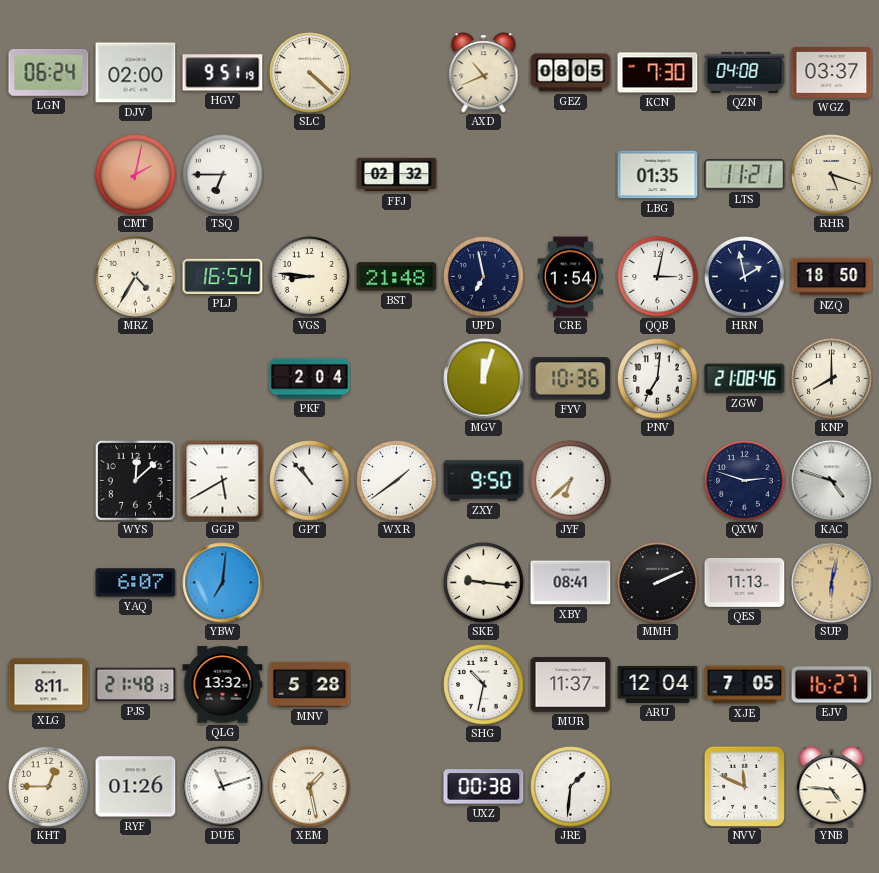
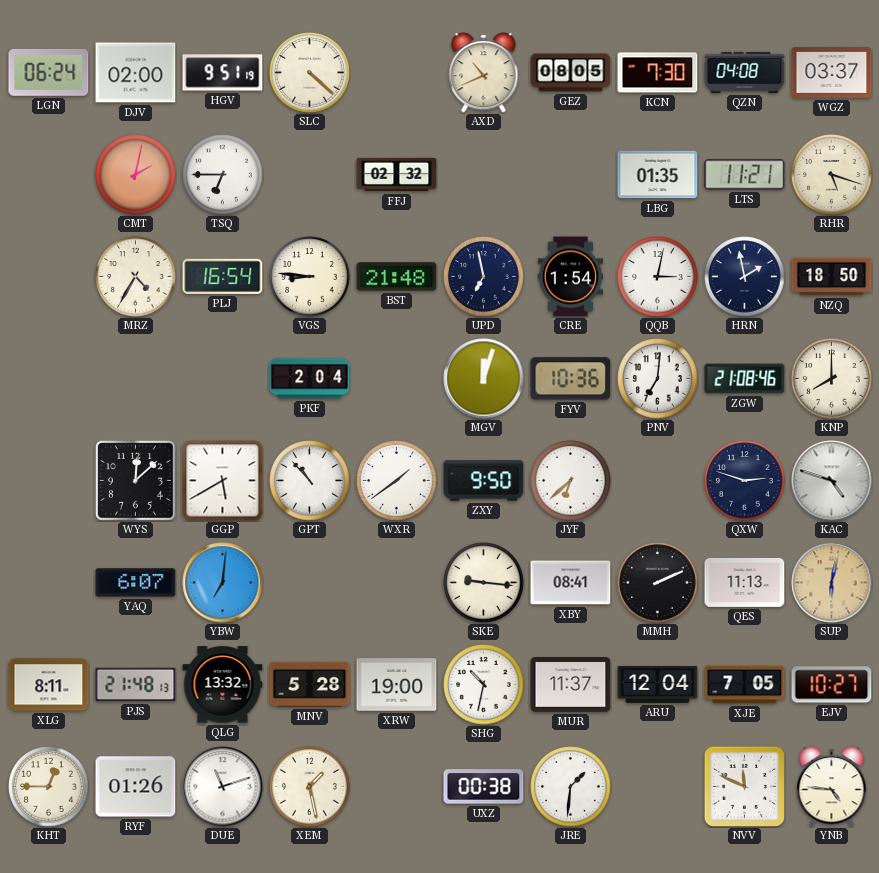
XRW: none -> 19:00 (397, 685)
EJV: 16:27 -> 10:27 (832, 685)
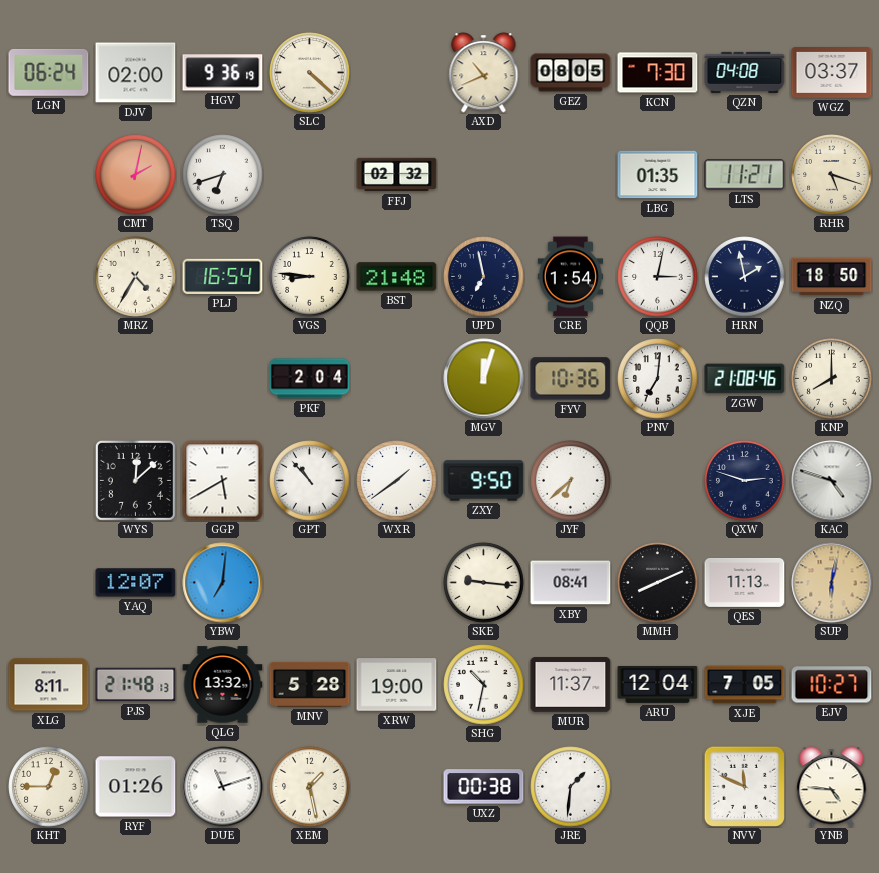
HGV: 9:51 -> 9:36 (223, 73)
TSQ: 6:45 -> 6:42 (223, 175)
YAQ: 6:07 -> 12:07 (136, 583)
MMH: 2:11 -> 8:11 (658, 583)
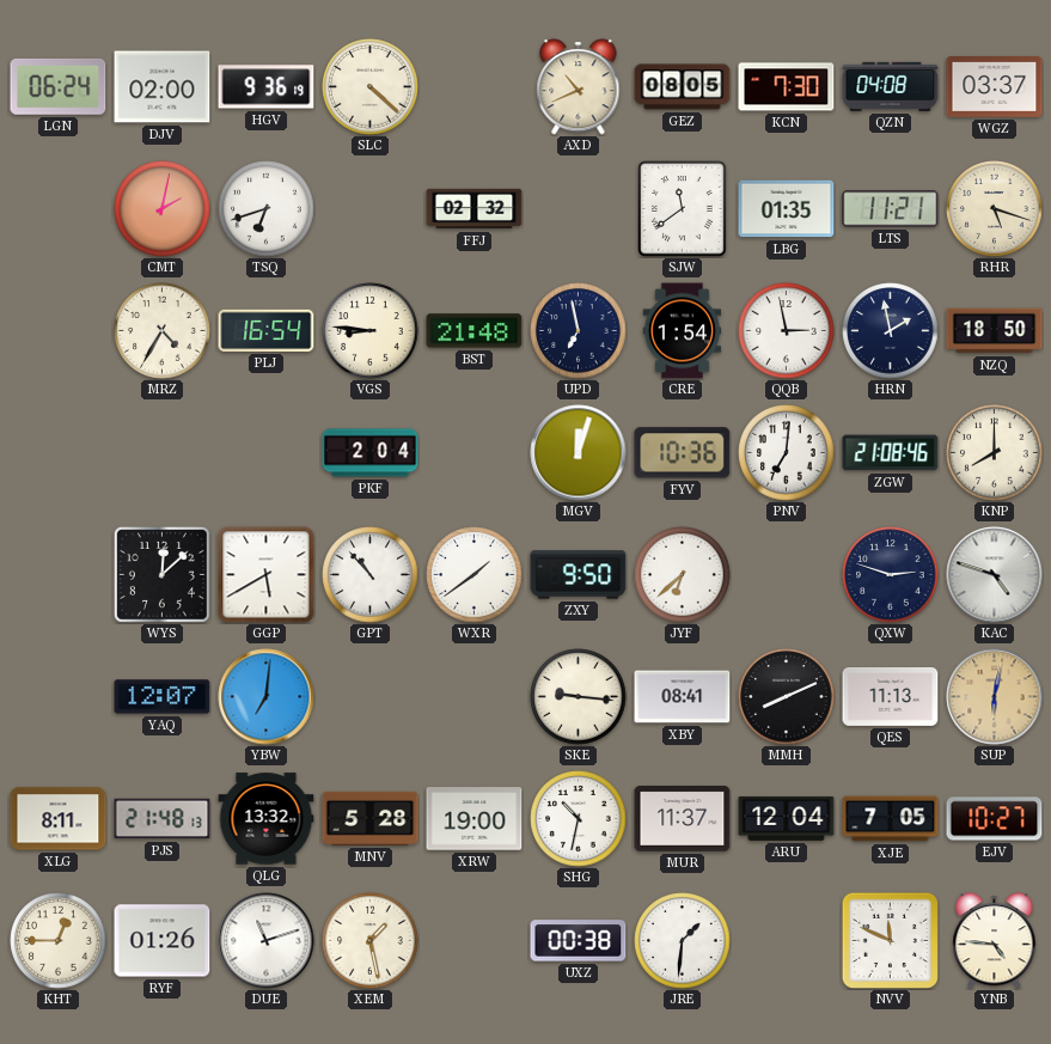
SJW: none -> 11:39 (683, 209)
QQB: 3:02 -> 2:58 (787, 331)
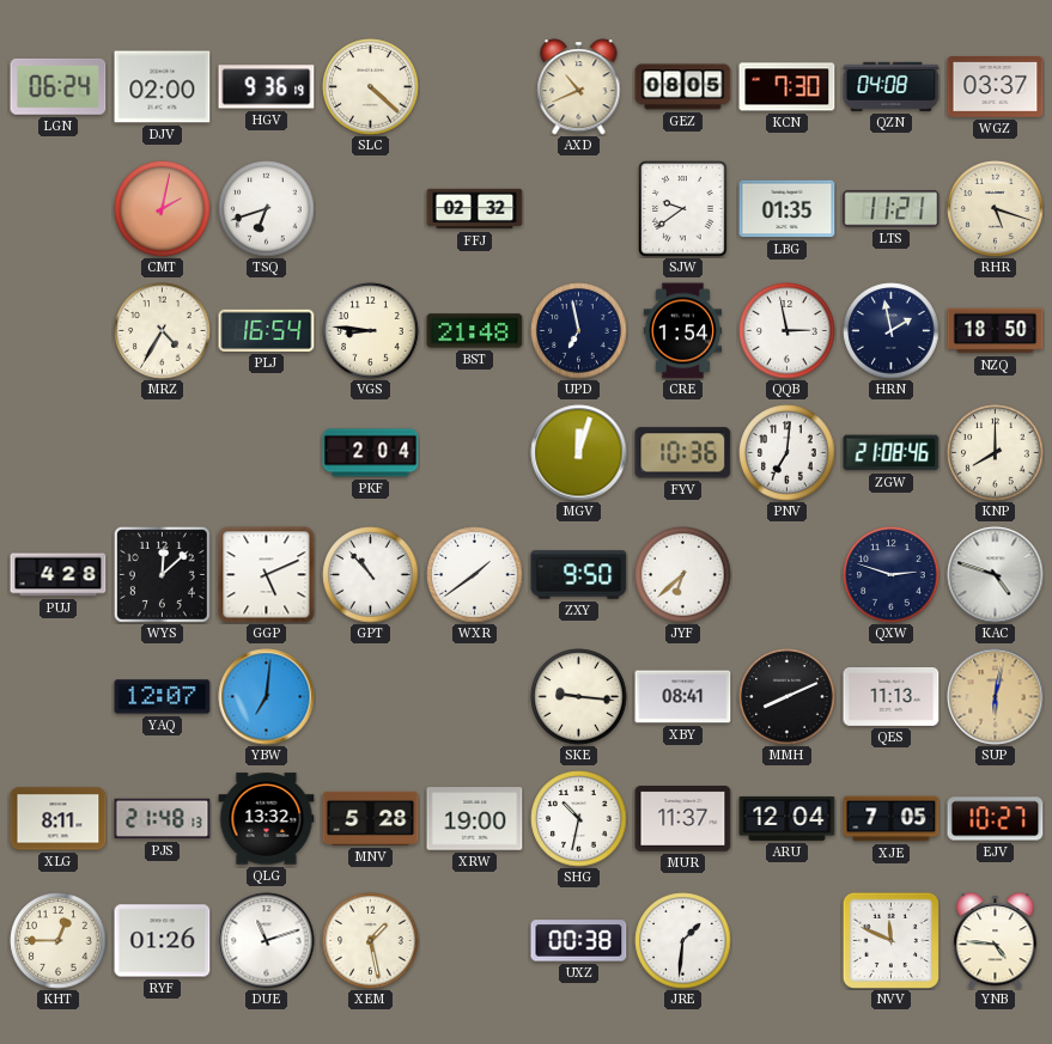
SJW: 11:39 -> 9:39 (683, 209)
PUJ: none -> 4:28 (59, 575)
GGP: 5:40 -> 5:11 (267, 575)
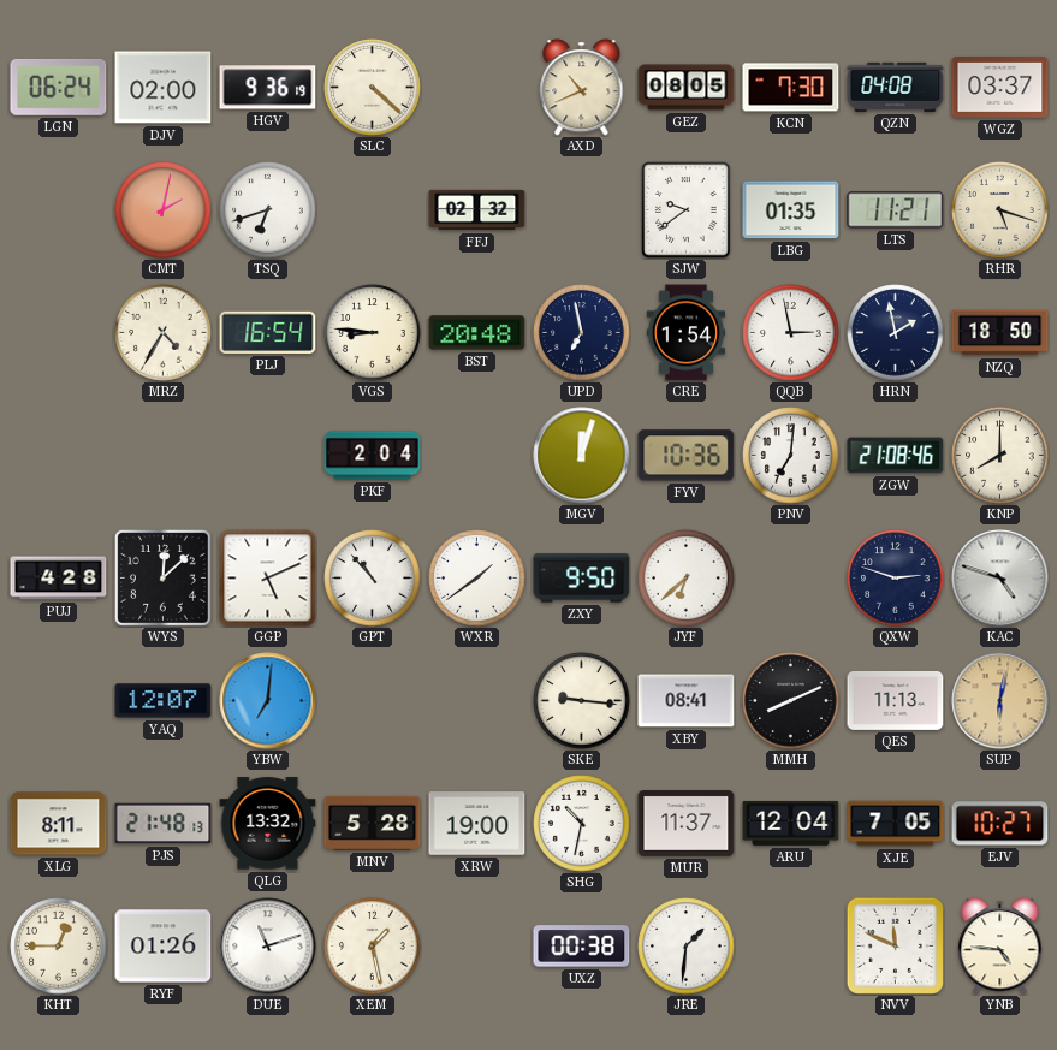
BST: 21:48 -> 20:48 (477, 333)
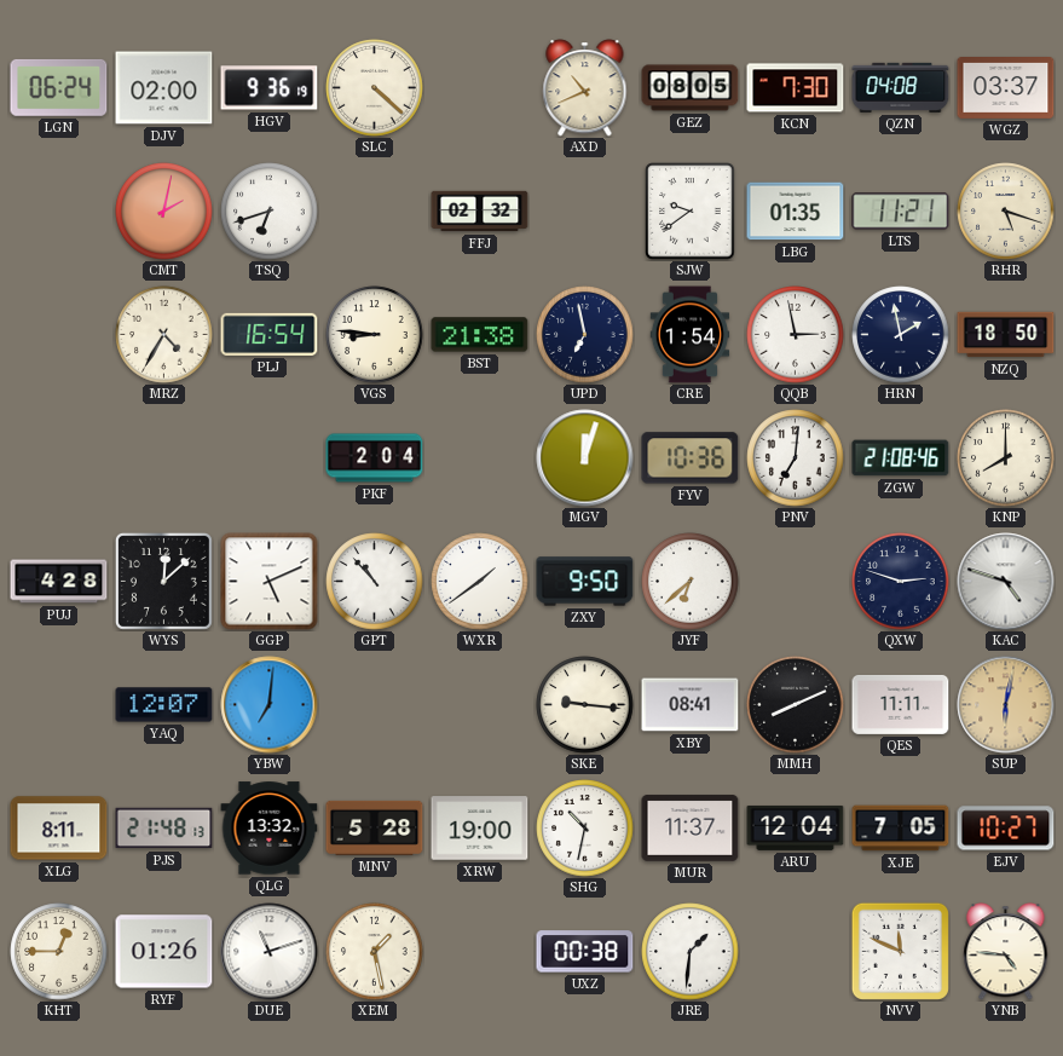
BST: 20:48 -> 21:38 (480, 335)
QES: 11:13 -> 11:11 (901, 704)
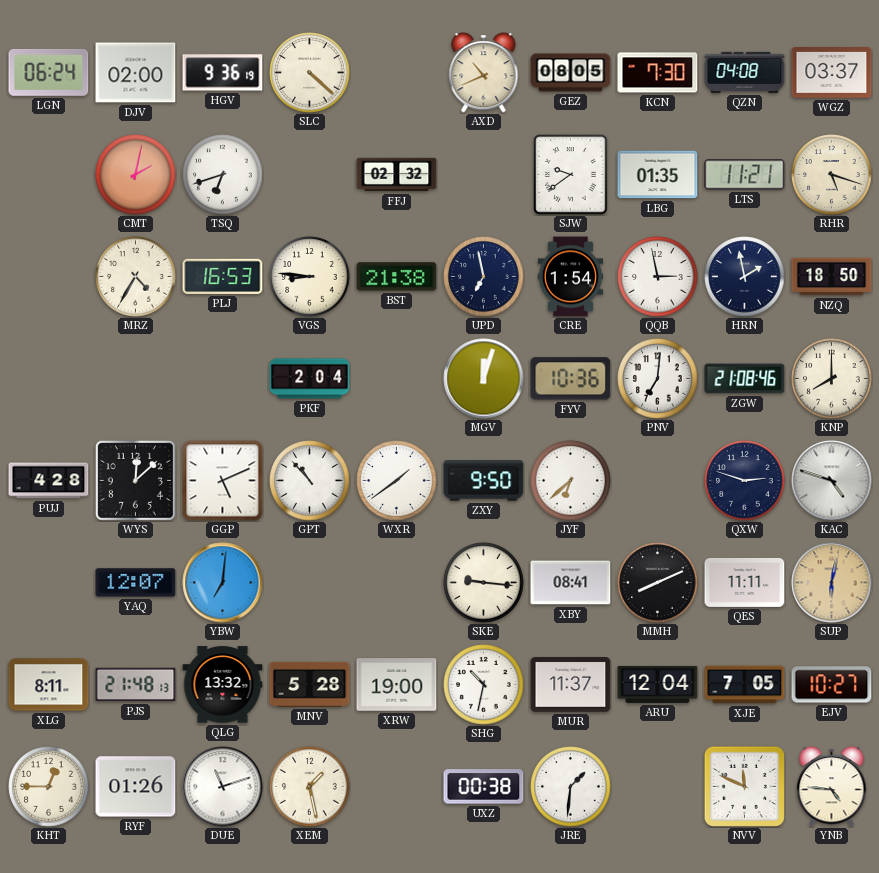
PLJ: 16:54 -> 16:53 (223, 276)
